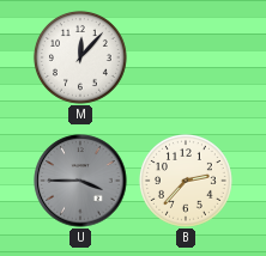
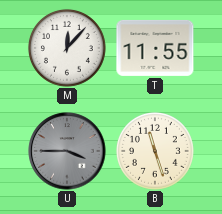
T: none -> 11:55 (155, 48)
B: 2:37 -> 11:27 (155, 151)
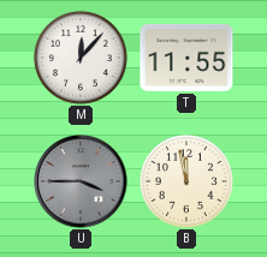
B: 11:27 -> 11:58 (186, 181)
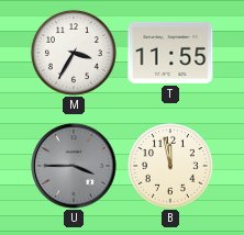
M: 12:07 -> 3:35 (74, 53)
